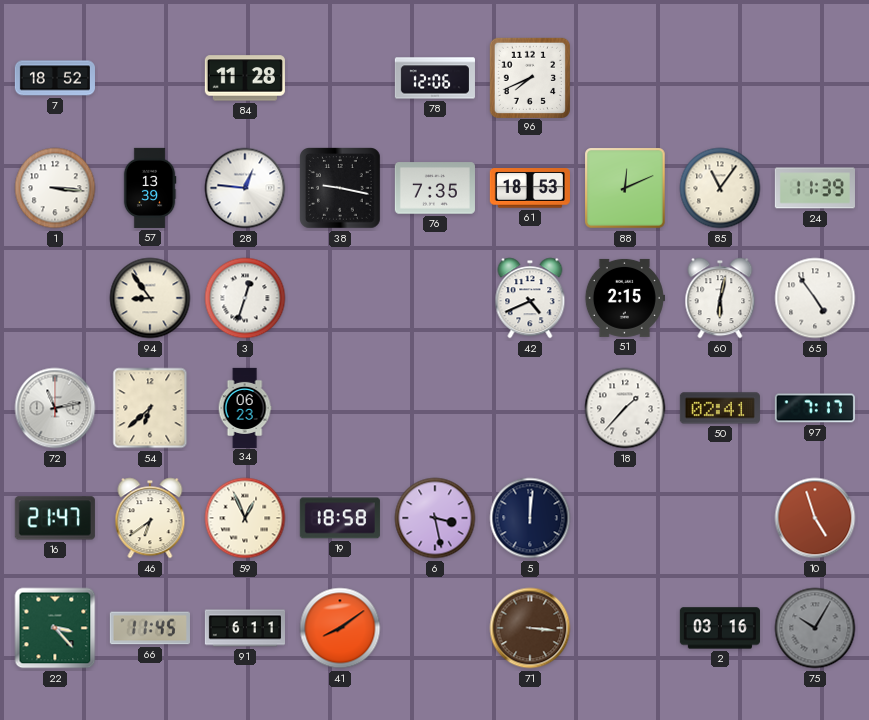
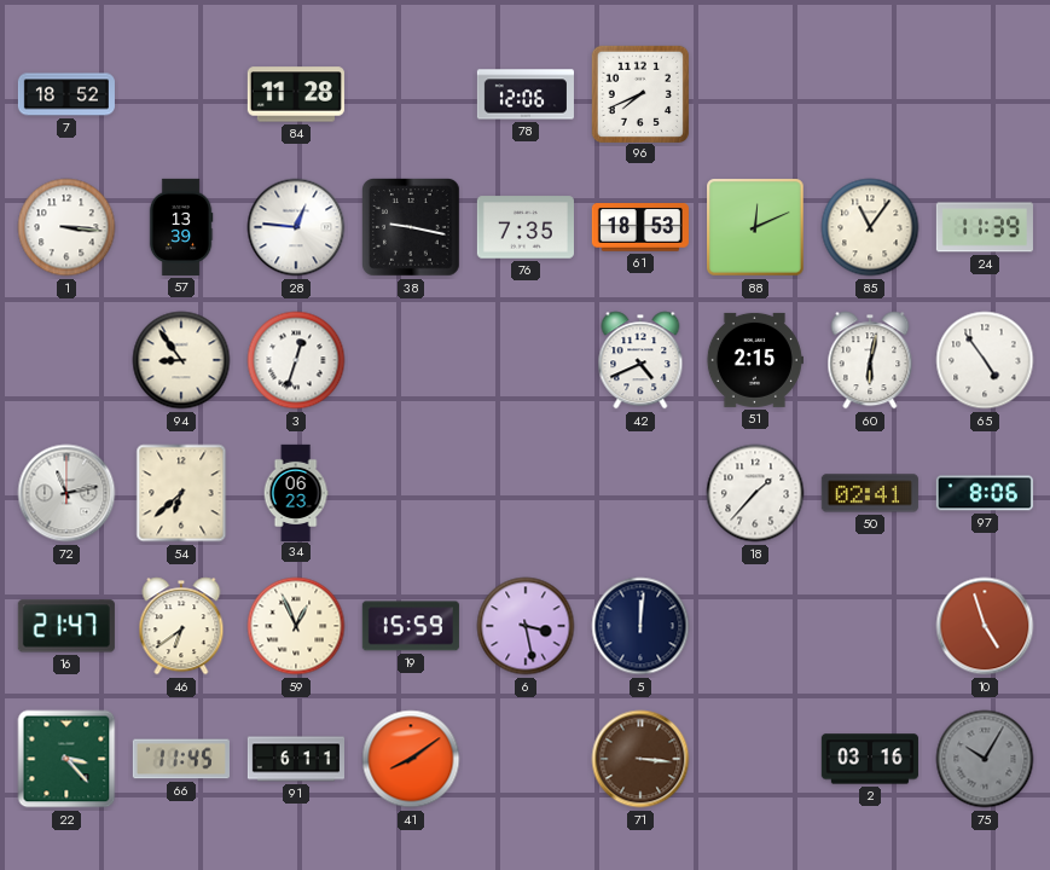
97: 7:17 -> 8:06 (985, 493)
19: 18:58 -> 15:59 (411, 626)
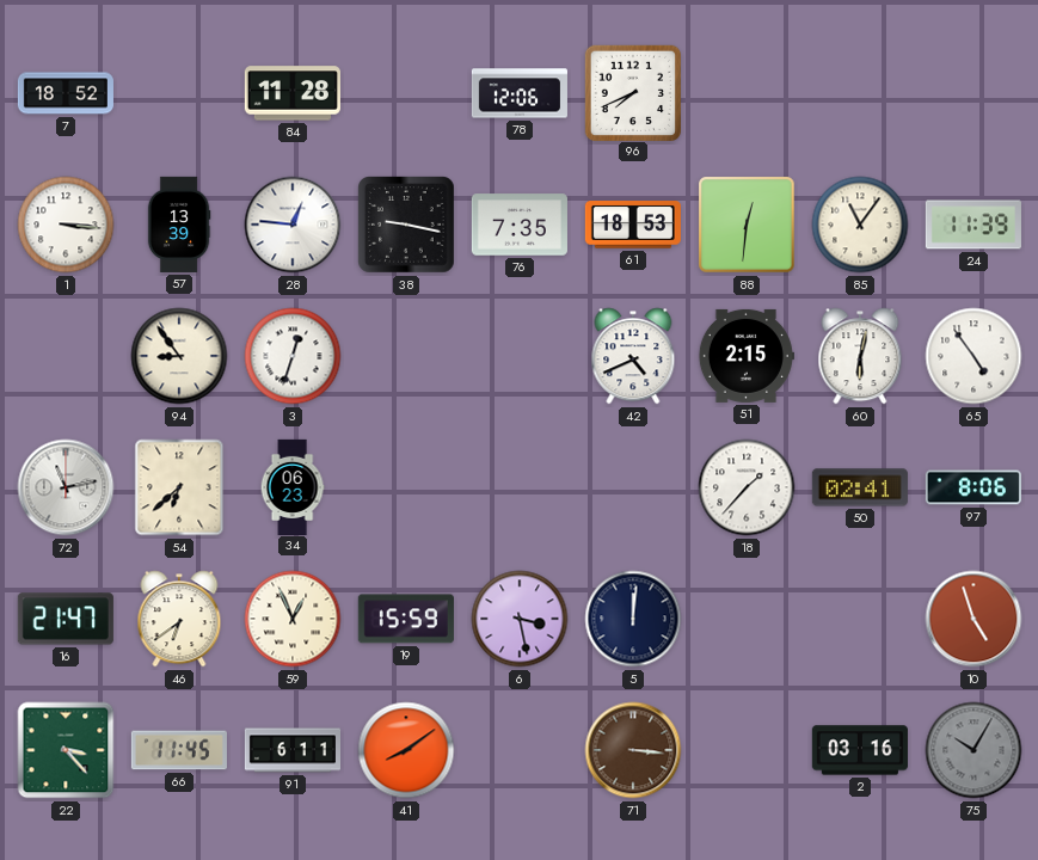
88: 12:11 -> 12:31 (747, 225)
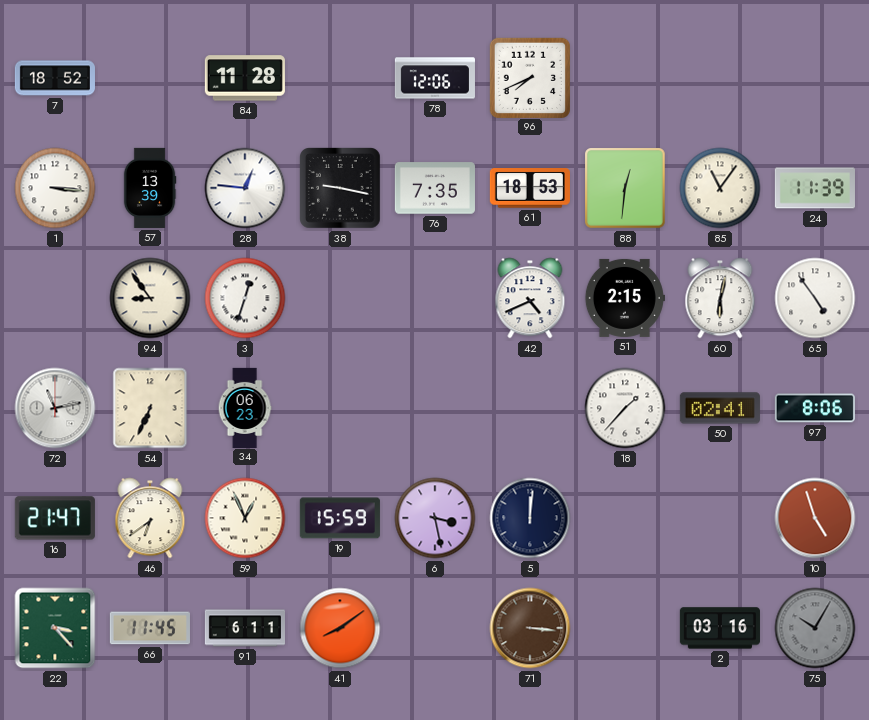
54: 6:38 -> 6:34 (150, 408)
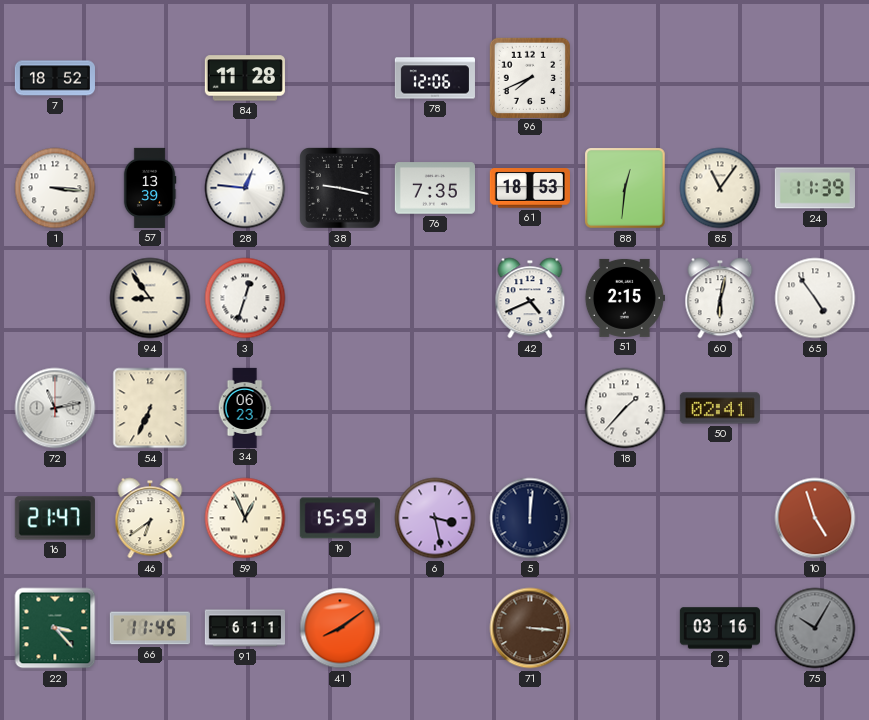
97: 8:06 -> none (815, 408)
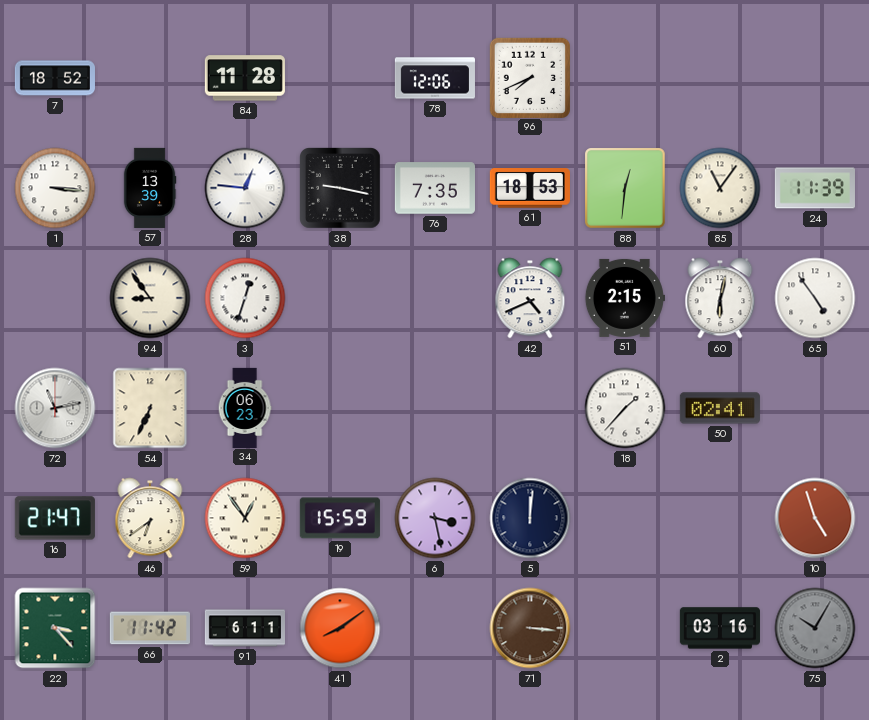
59: 12:56 -> 12:54 (245, 518)
66: 11:45 -> 11:42 (150, 628)
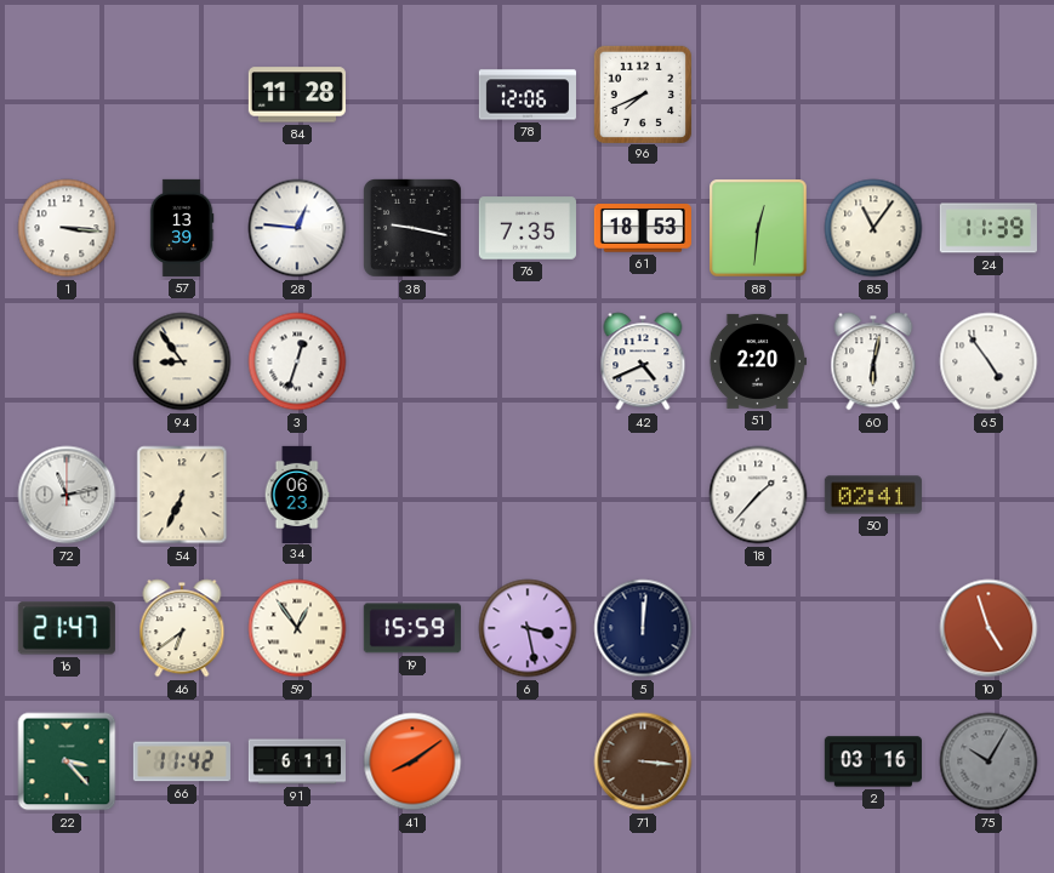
7: 18:52 -> none (54, 78)
51: 2:15 -> 2:20 (757, 361)
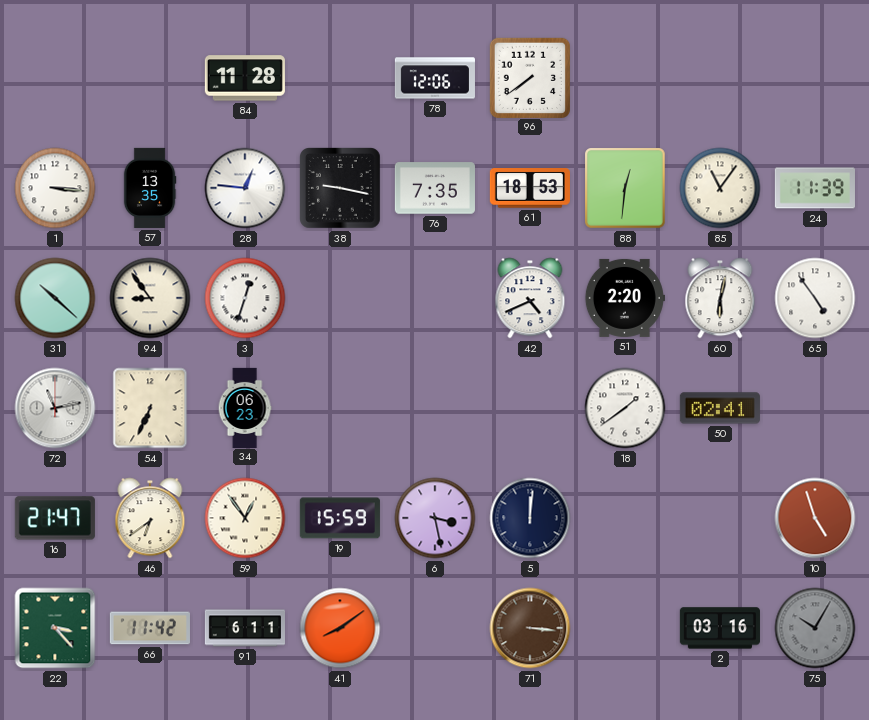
96: 7:41 -> 7:39 (529, 77)
57: 13:39 -> 13:35 (150, 188)
31: none -> 10:22 (55, 298)
18: 1:37 -> 1:39 (625, 408)
